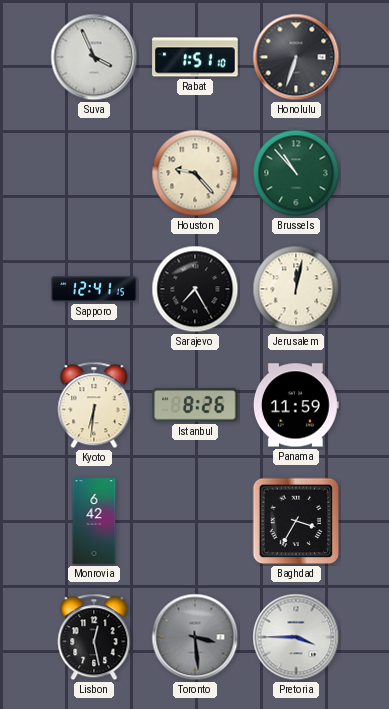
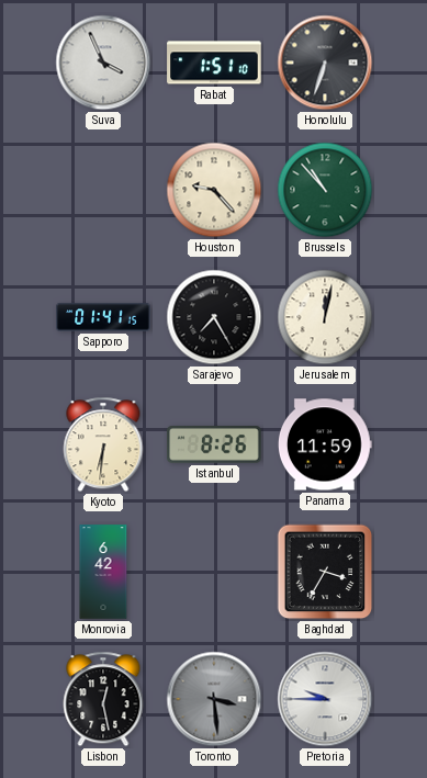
Sapporo: 12:41 -> 01:41 (103, 317)
Pretoria: 3:45 -> 9:45 (325, 699)
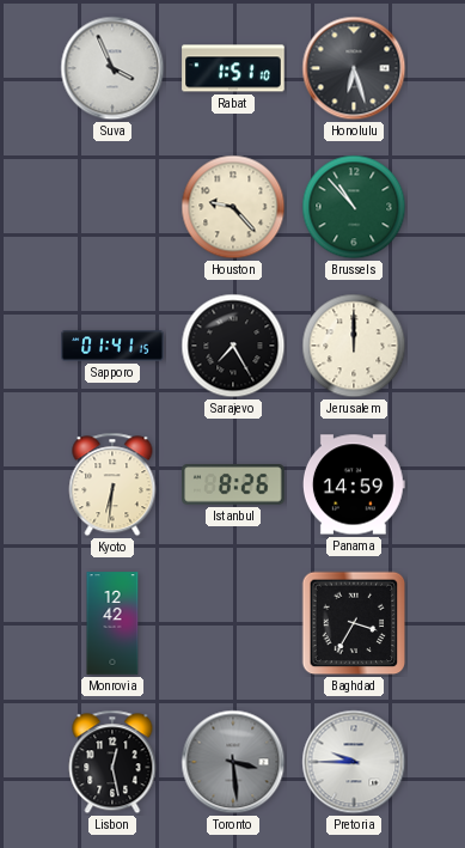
Honolulu: 6:33 -> 6:27 (354, 68)
Jerusalem: 12:02 -> 12:00 (354, 346)
Panama: 11:59 -> 14:59 (354, 484)
Monrovia: 6:42 -> 12:42 (112, 623)
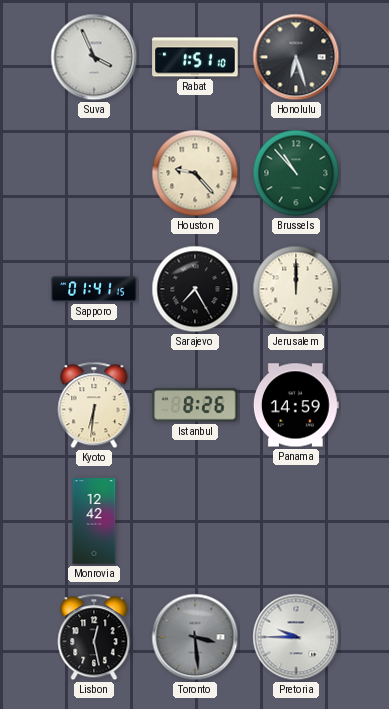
Baghdad: 3:35 -> none (354, 623)
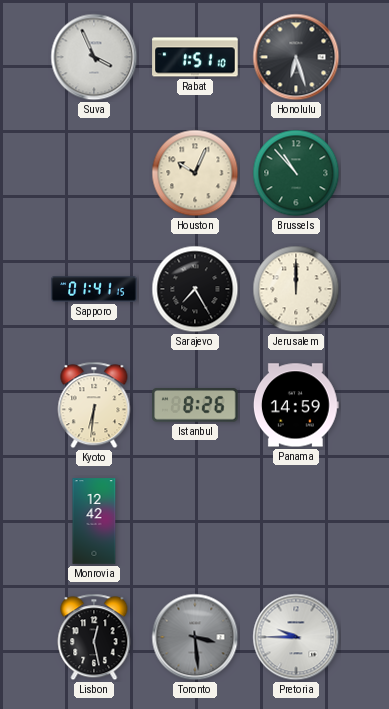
Houston: 9:23 -> 10:04 (195, 173)
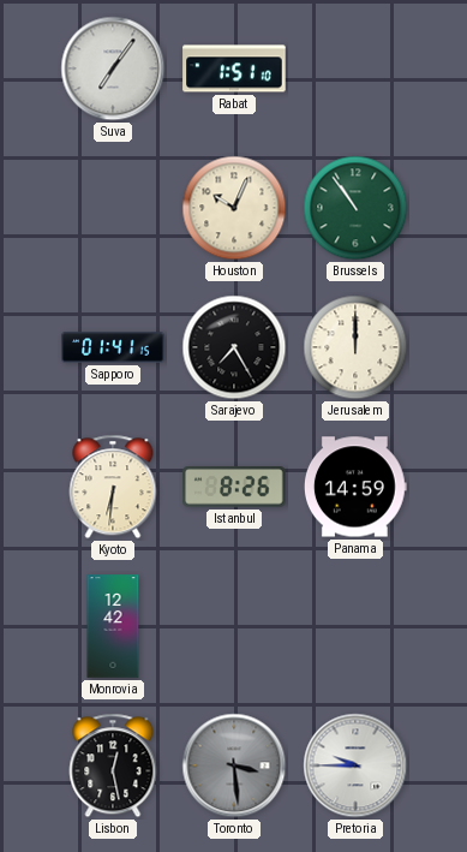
Suva: 3:56 -> 7:06 (113, 68)
Honolulu: 6:27 -> none (296, 57)
Brussels: 10:53 -> 10:54 (355, 208)
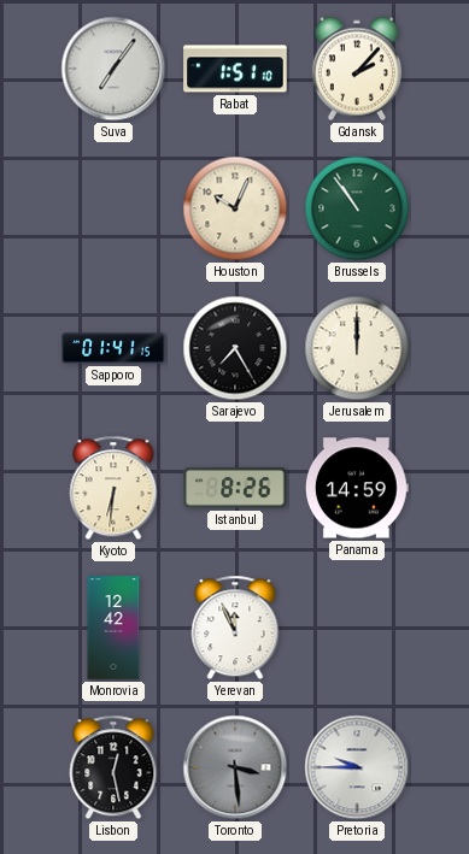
Gdansk: none -> 2:07 (357, 69)
Yerevan: none -> 11:56 (235, 628)
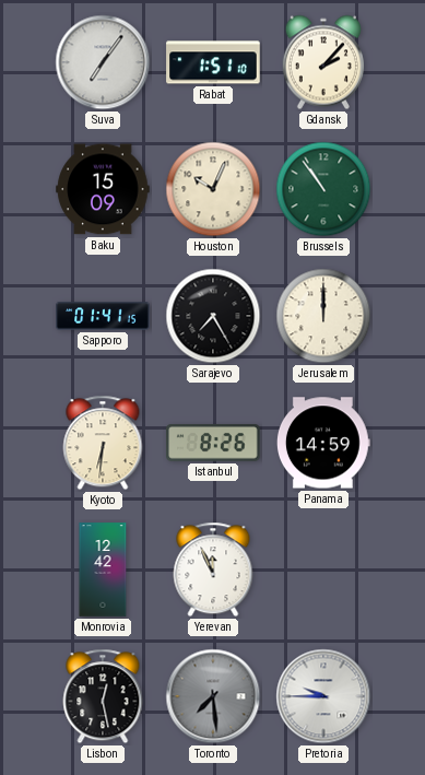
Baku: none -> 15:09 (103, 189)
Toronto: 3:29 -> 7:29 (213, 696)
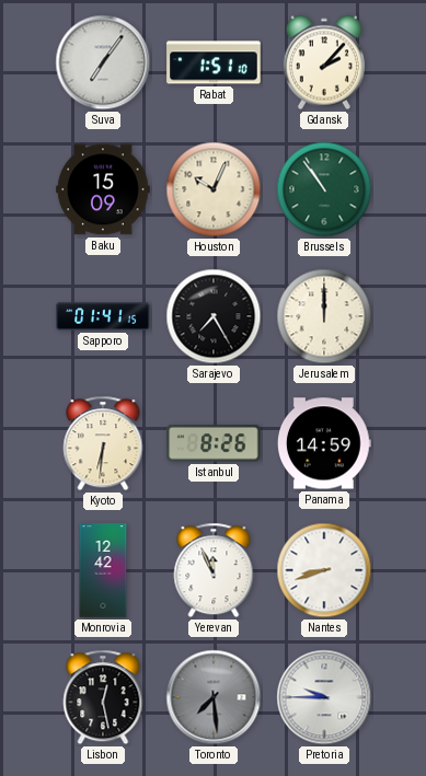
Nantes: none -> 8:42 (324, 570)
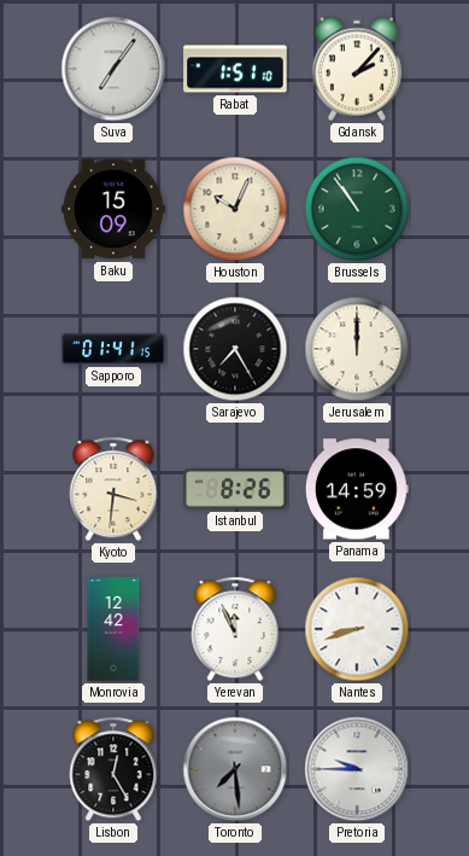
Kyoto: 6:31 -> 3:31 (113, 489)
Lisbon: 12:28 -> 12:25 (113, 769)
